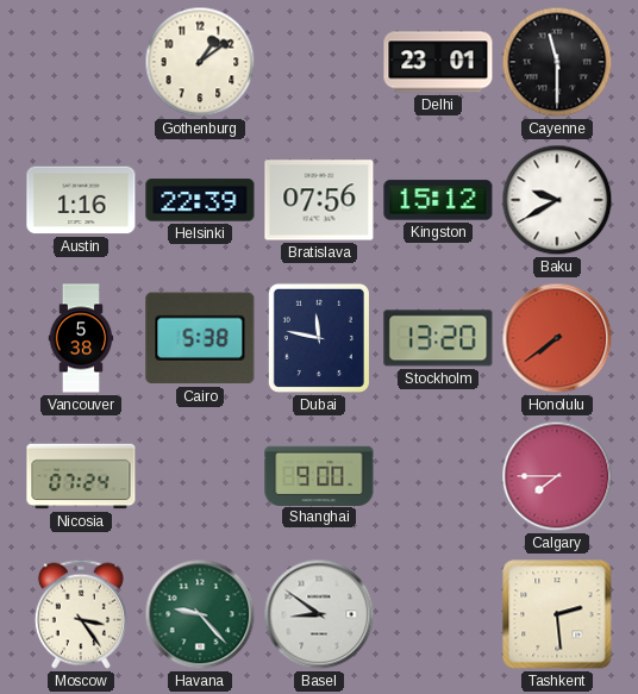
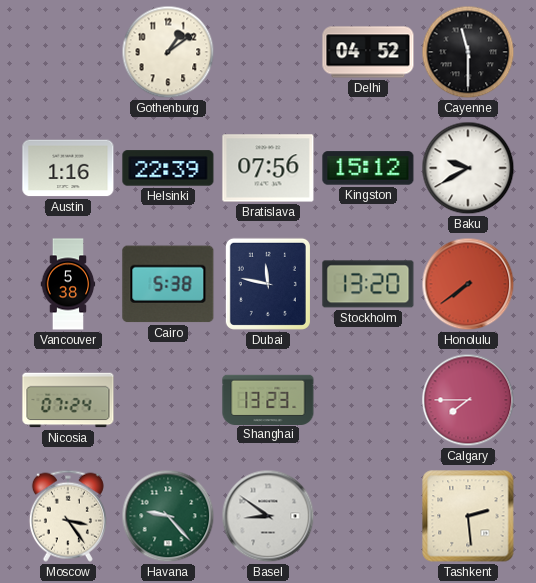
Delhi: 23:01 -> 04:52 (368, 52)
Shanghai: 9:00 -> 13:23 (268, 399)
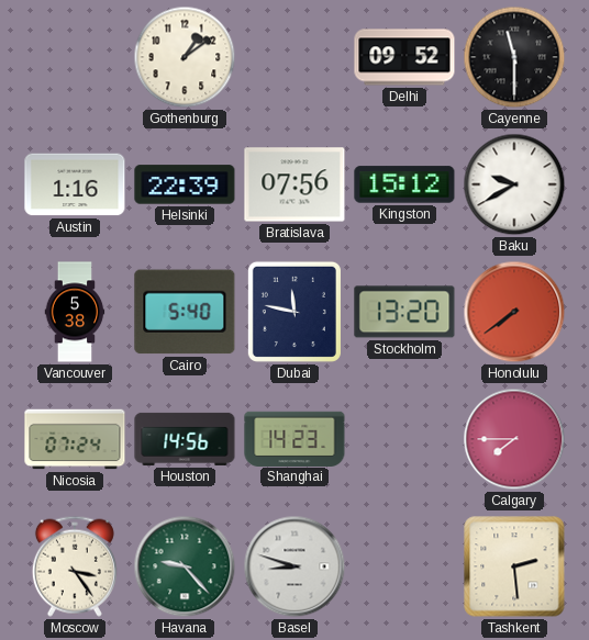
Delhi: 04:52 -> 09:52 (404, 57)
Cairo: 5:38 -> 5:40 (185, 312)
Houston: none -> 14:56 (185, 439)
Shanghai: 13:23 -> 14:23 (294, 438)
Basel: 8:51 -> 8:48 (294, 566)
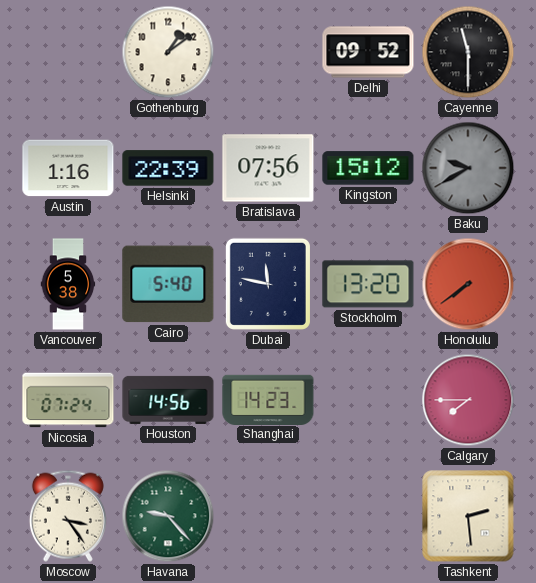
Baku dial: white -> grey (468, 168)
Basel: 8:48 -> none (294, 566)
